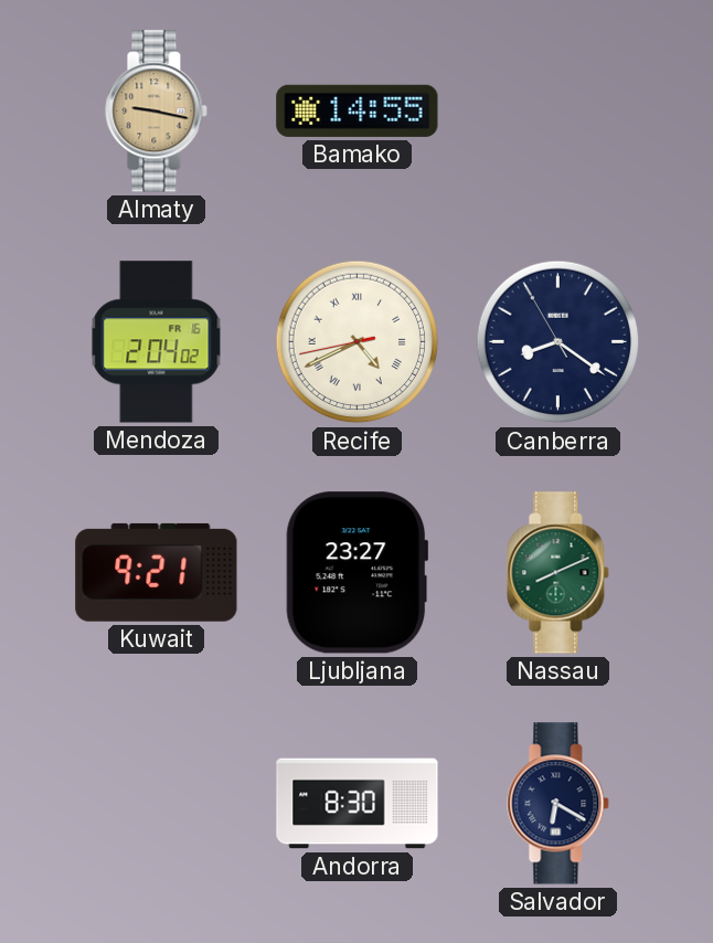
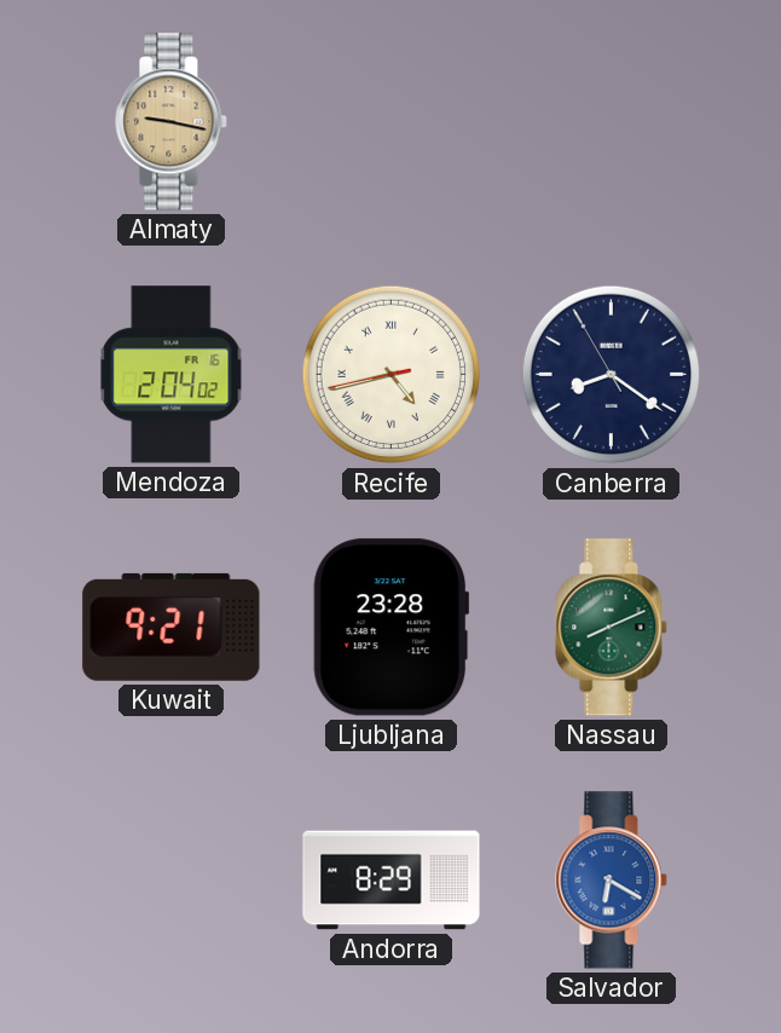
Bamako: 14:55 -> none (358, 110)
Recife: 4:40 -> 4:42 (392, 375)
Ljubljana: 23:27 -> 23:28 (392, 628)
Andorra: 8:30 -> 8:29 (392, 881)
Salvador dial: navy -> blue (612, 881)
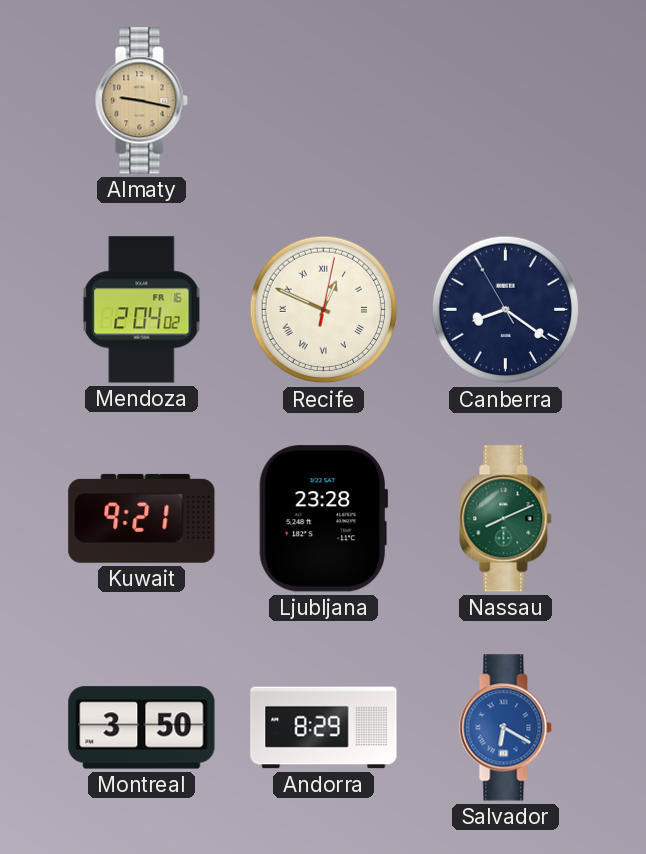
Recife: 4:42 -> 12:49 (324, 310)
Montreal: none -> 3:50 (142, 728)
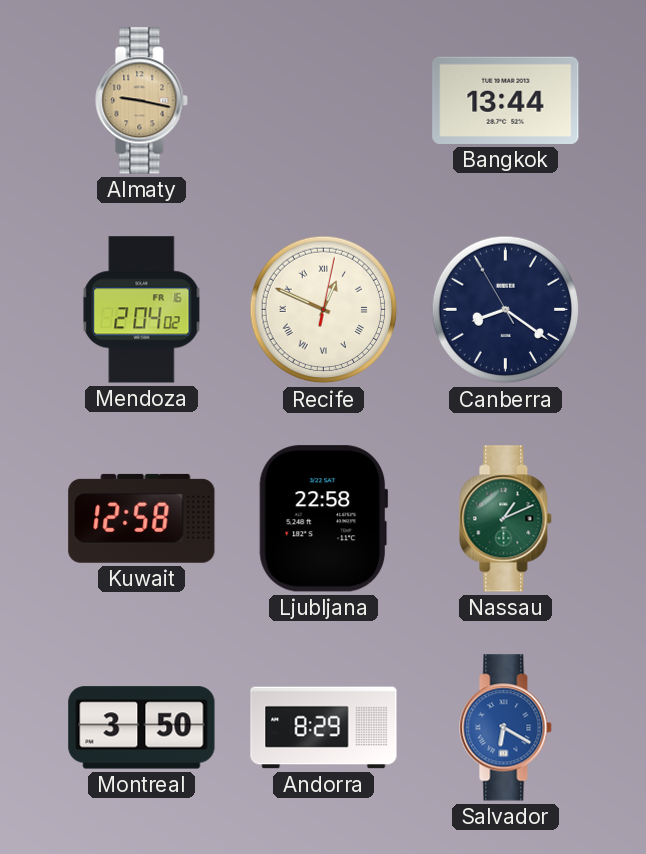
Bangkok: none -> 13:44 (506, 100)
Kuwait: 9:21 -> 12:58 (142, 518)
Ljubljana: 23:28 -> 22:58 (324, 519)
Nassau: 8:11 -> 1:11 (506, 519)
